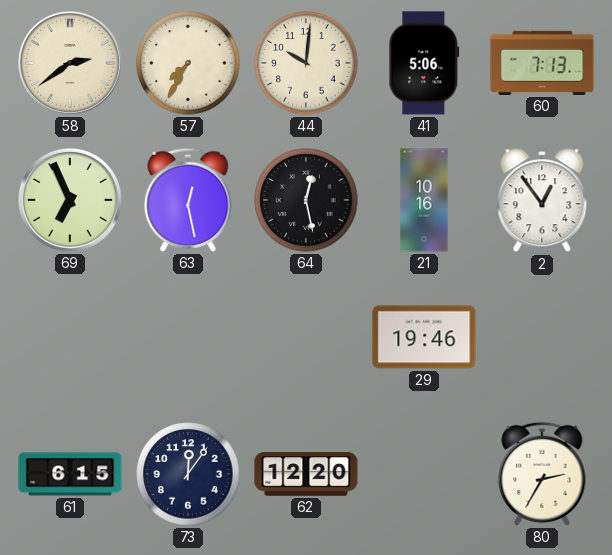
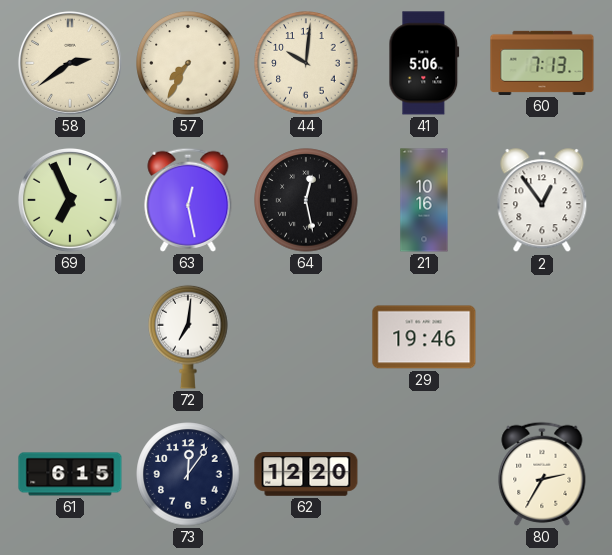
72: none -> 7:01 (188, 337)
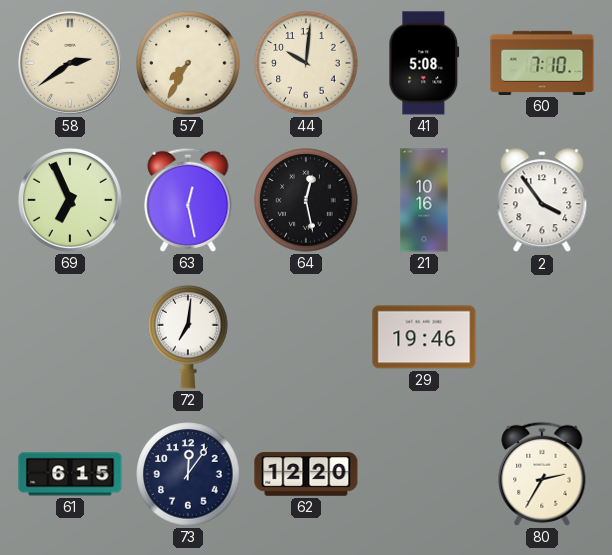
41: 5:06 -> 5:08 (424, 63)
60: 7:13 -> 7:10 (542, 63)
2: 12:54 -> 3:54 (542, 201)
